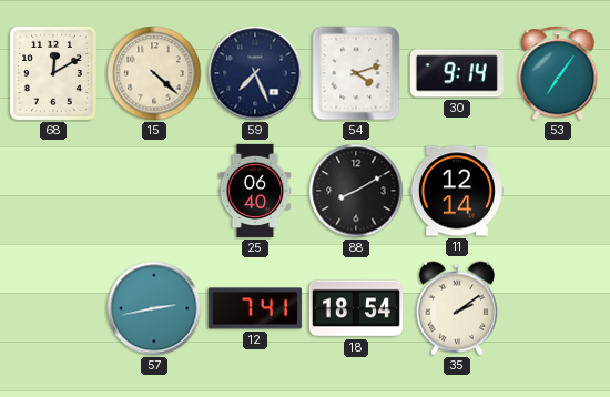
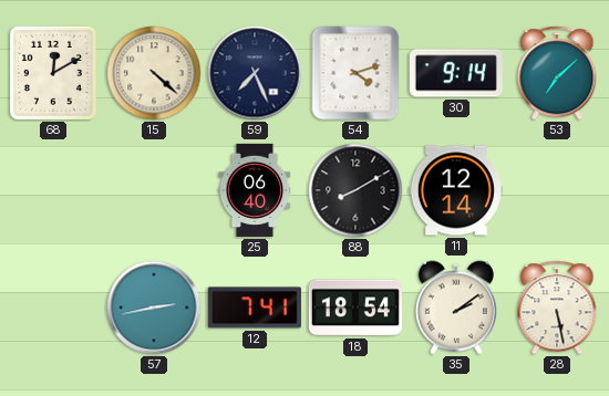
53: 7:06 -> 7:08 (557, 73)
28: none -> 5:28 (557, 308)
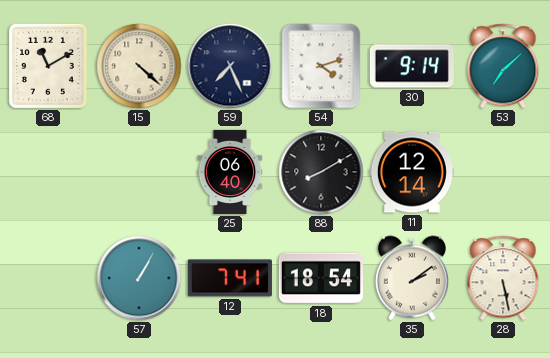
68: 12:10 -> 11:10 (48, 66)
57: 2:43 -> 1:05 (139, 278)
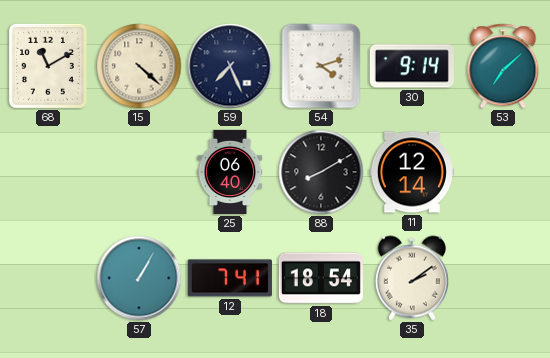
28: 5:28 -> none (503, 278)
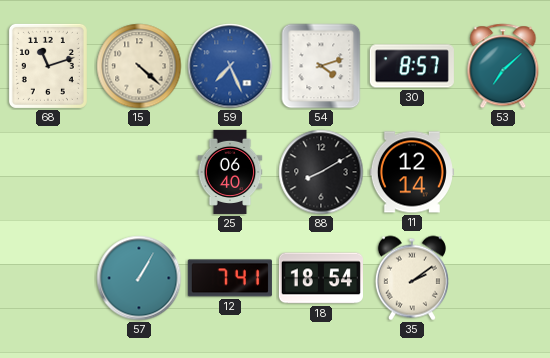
68: 11:10 -> 11:12 (48, 66)
59 dial: navy -> blue (230, 66)
30: 9:14 -> 8:57 (412, 66)
